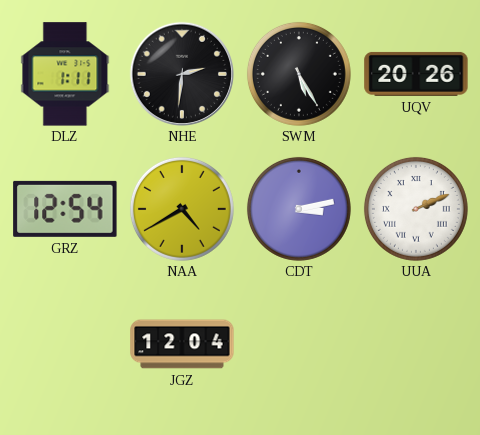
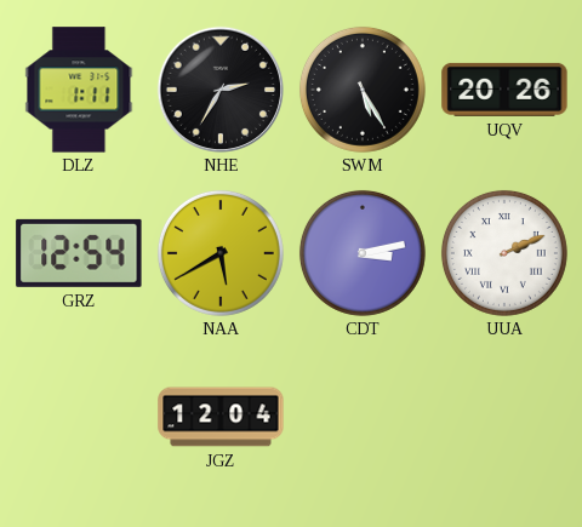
NHE: 2:31 -> 2:35 (219, 88)
NAA: 4:40 -> 5:40 (221, 253)
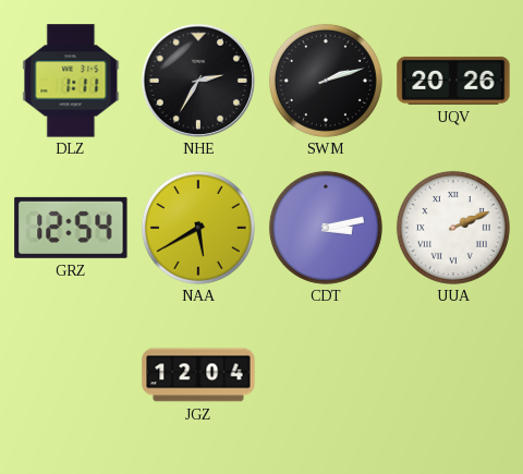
SWM: 5:25 -> 2:12 (326, 81)
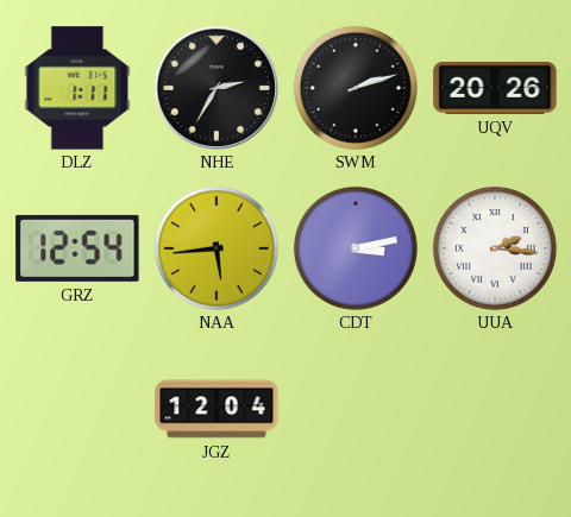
NAA: 5:40 -> 5:44 (217, 248)
UUA: 2:11 -> 2:16 (495, 248)
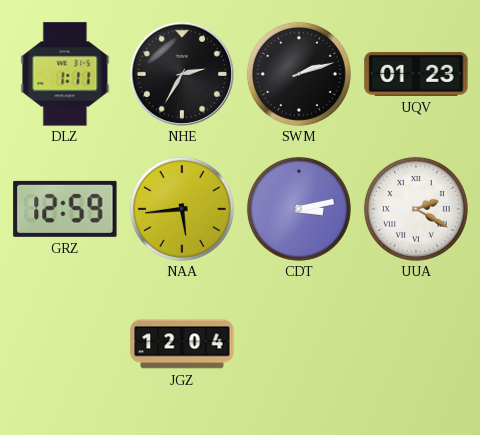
UQV: 20:26 -> 01:23 (416, 74)
GRZ: 12:54 -> 12:59 (65, 209)
UUA: 2:16 -> 2:20 (416, 209)
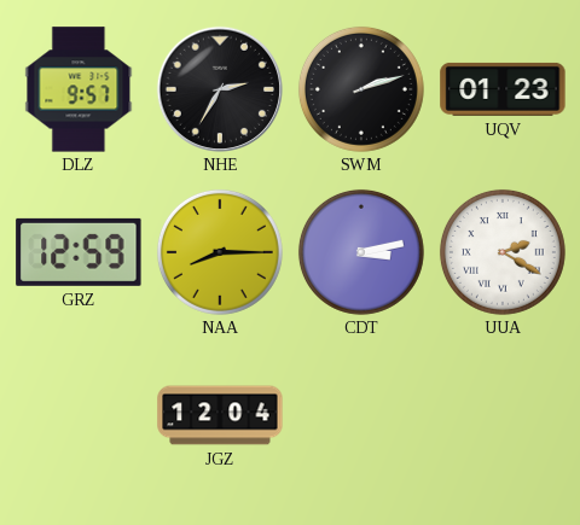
DLZ: 1:11 -> 9:57 (79, 89)
NAA: 5:44 -> 8:15 (220, 252)
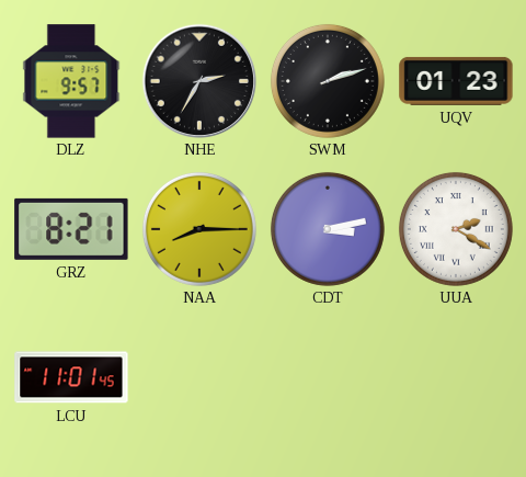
GRZ: 12:59 -> 8:21 (71, 229)
LCU: none -> 11:01 (71, 377)
JGZ: 12:04 -> none (220, 415)
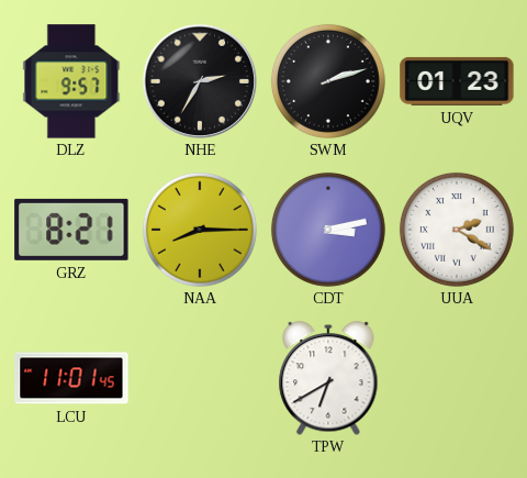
TPW: none -> 6:40 (328, 378)
